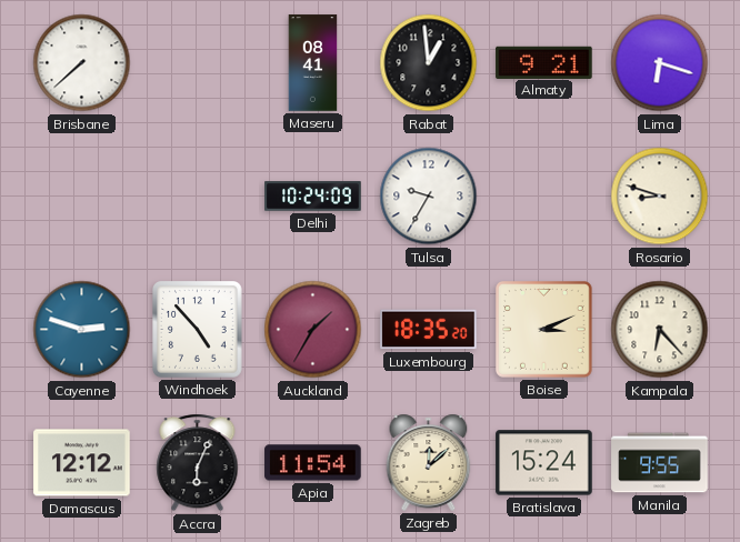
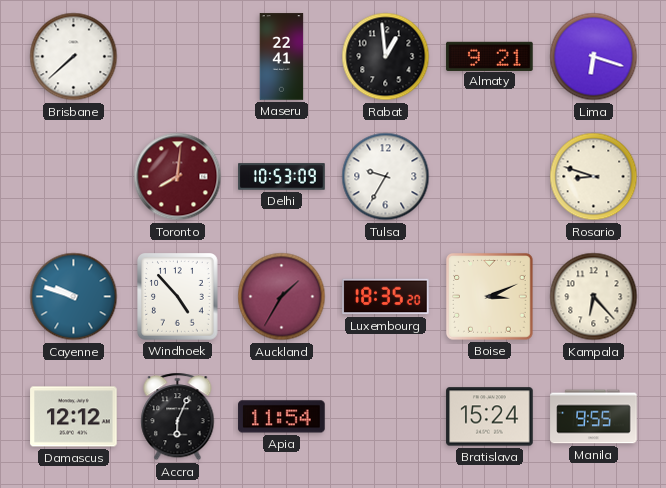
Maseru: 08:41 -> 22:41 (282, 57)
Toronto: none -> 8:01 (178, 177)
Delhi: 10:24 -> 10:53 (282, 177)
Cayenne: 2:48 -> 9:48 (74, 297)
Zagreb: 12:08 -> none (429, 462)
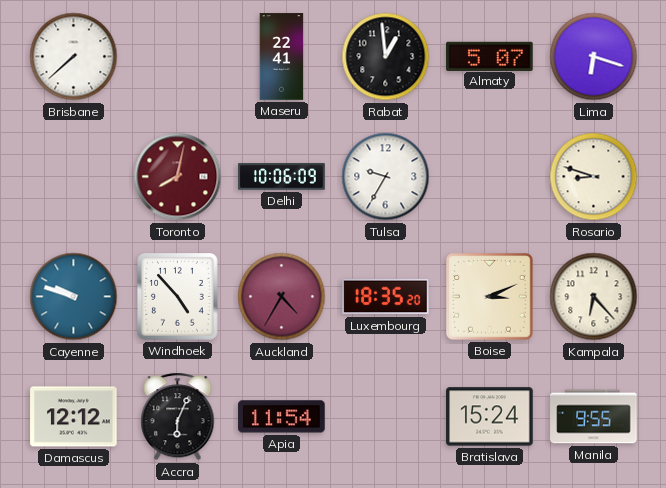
Almaty: 9:21 -> 5:07 (490, 56)
Toronto: 8:01 -> 8:02 (178, 177)
Delhi: 10:53 -> 10:06 (282, 177)
Auckland: 1:35 -> 4:35 (282, 297)
